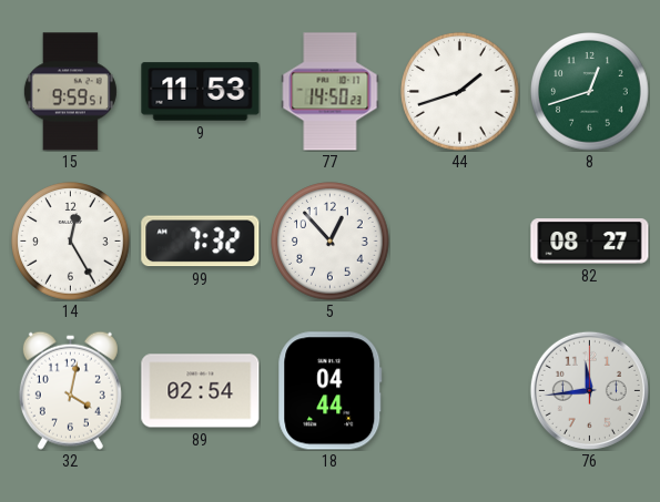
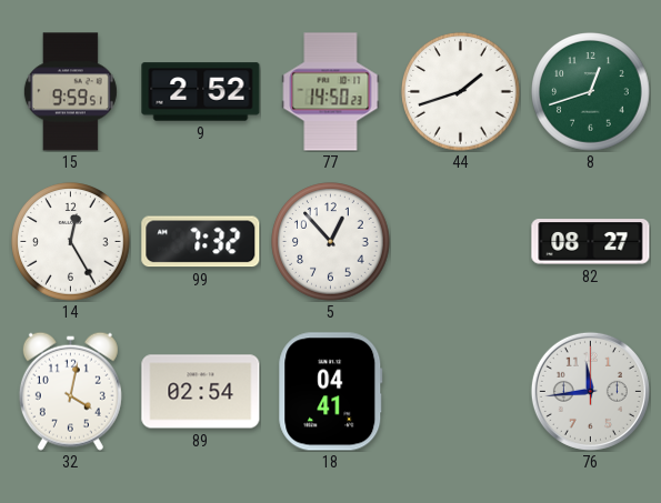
9: 11:53 -> 2:52 (201, 92)
18: 04:44 -> 04:41 (331, 392)
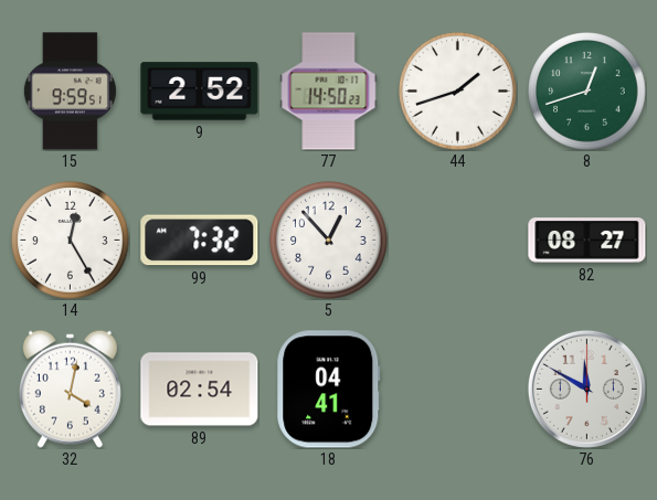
76: 11:44 -> 11:50 (586, 389)
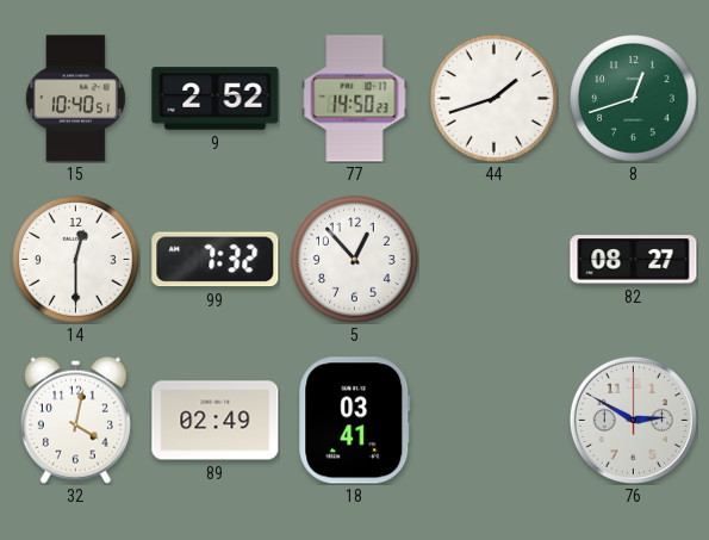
15: 9:59 -> 10:40 (75, 99)
14: 12:25 -> 12:30 (76, 260)
89: 02:54 -> 02:49 (216, 421)
18: 04:41 -> 03:41 (355, 421)
76: 11:50 -> 2:50 (633, 420)
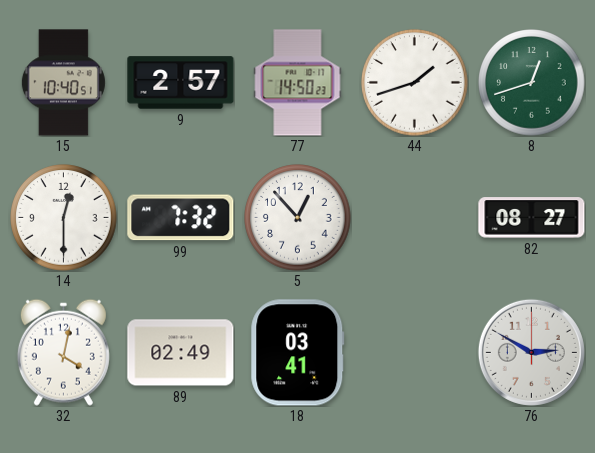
9: 2:52 -> 2:57 (181, 83)
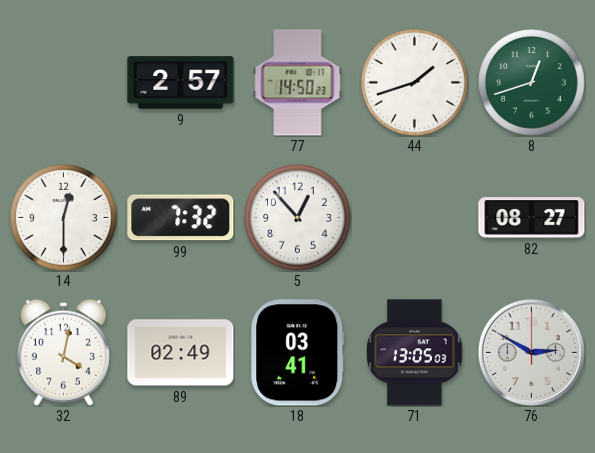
15: 10:40 -> none (63, 83)
71: none -> 13:05 (415, 353)
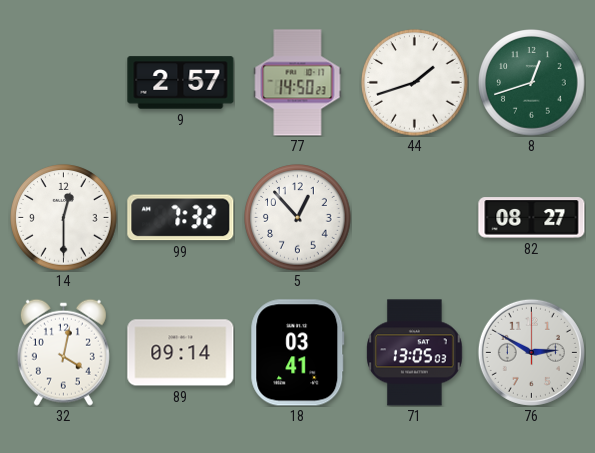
89: 02:49 -> 09:14 (181, 353)
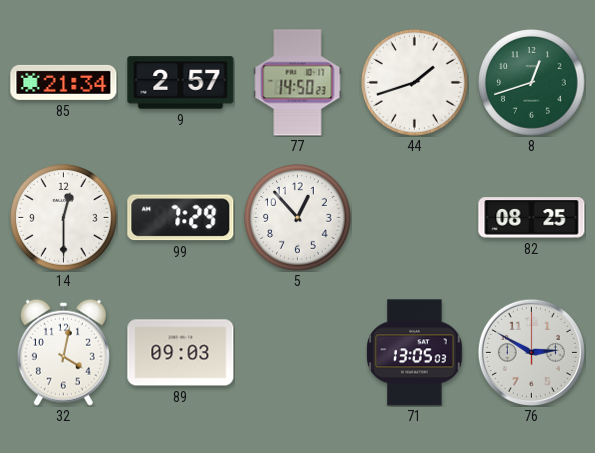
85: none -> 21:34 (64, 82)
99: 7:32 -> 7:29 (181, 218)
82: 08:27 -> 08:25 (532, 218)
89: 09:14 -> 09:03 (181, 353)
18: 03:41 -> none (298, 353)
